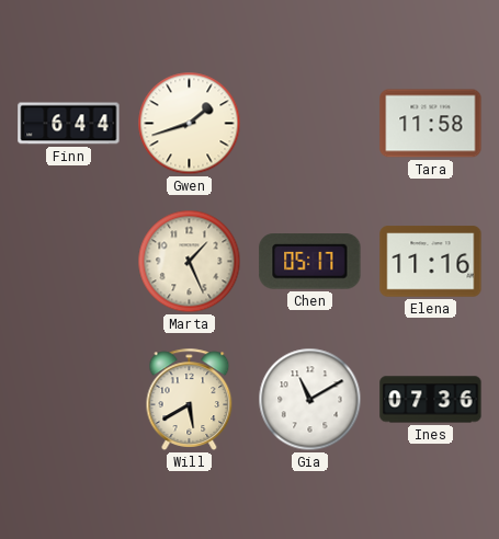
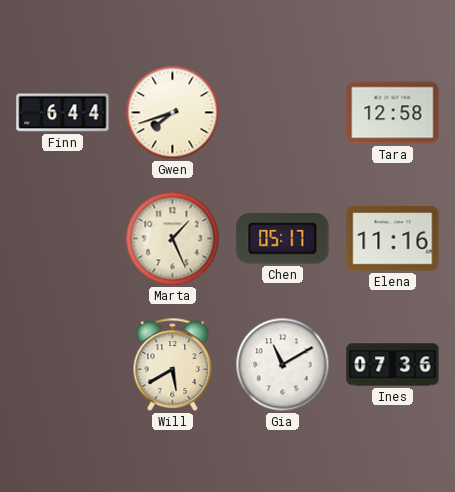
Gwen: 1:42 -> 7:42 (173, 113)
Tara: 11:58 -> 12:58 (393, 113)
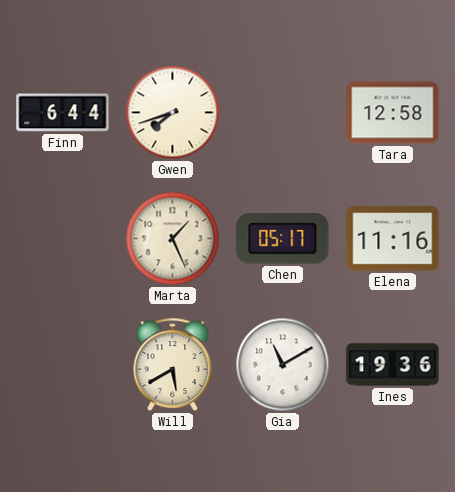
Ines: 07:36 -> 19:36 (393, 365)
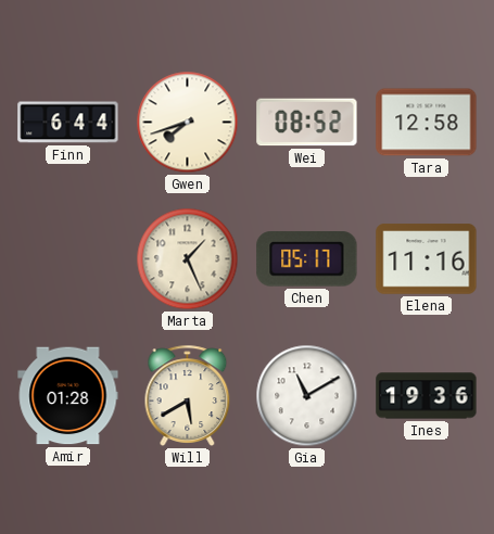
Wei: none -> 08:52 (307, 123)
Amir: none -> 01:28 (68, 396)
